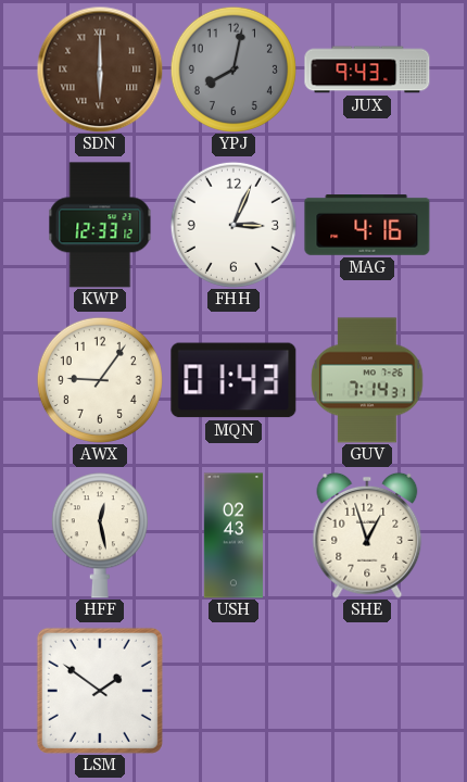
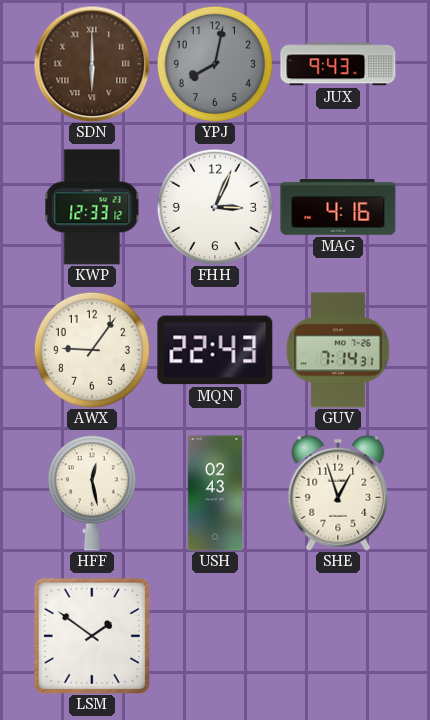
MQN: 01:43 -> 22:43 (215, 350)
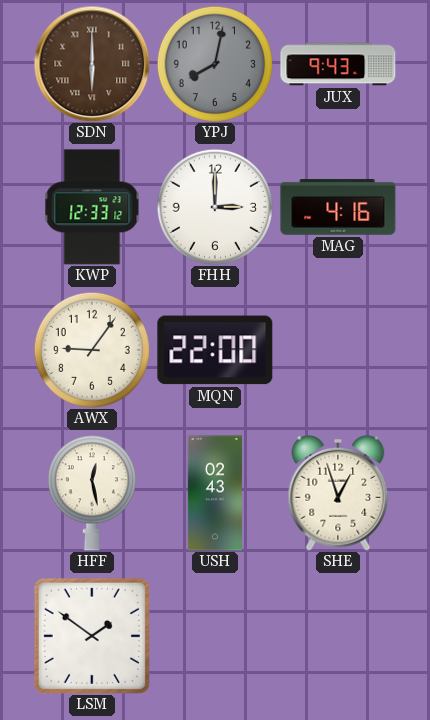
FHH: 3:04 -> 3:00 (215, 207)
MQN: 22:43 -> 22:00 (215, 350)
GUV: 7:14 -> none (338, 350)
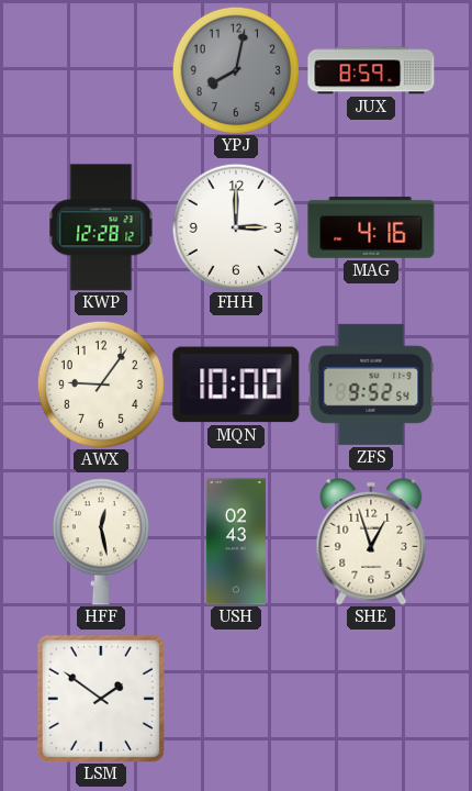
SDN: 6:00 -> none (92, 64)
JUX: 9:43 -> 8:59 (371, 70)
KWP: 12:33 -> 12:28 (101, 227)
MQN: 22:00 -> 10:00 (236, 385)
ZFS: none -> 9:52 (371, 385)
